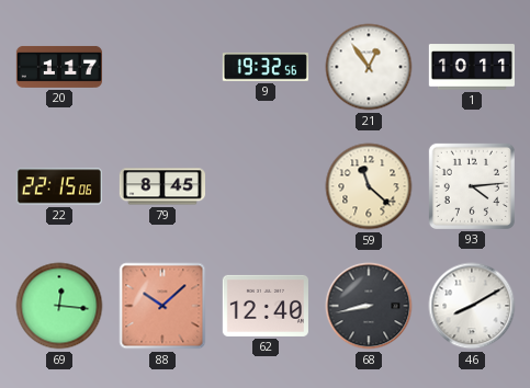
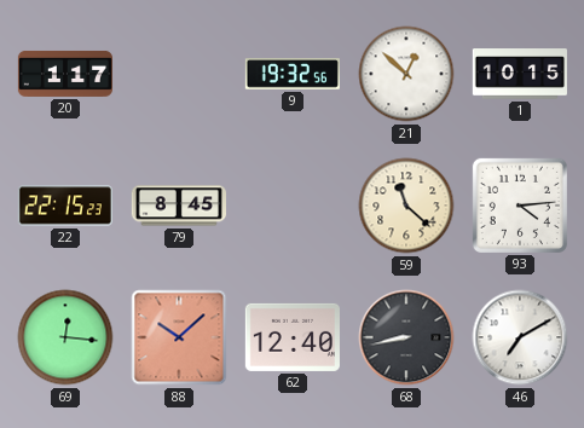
21: 12:54 -> 12:52 (406, 74)
1: 10:11 -> 10:15 (520, 74)
22: 22:15:06 -> 22:15:23 (64, 206)
46: 8:10 -> 7:10 (520, 337)
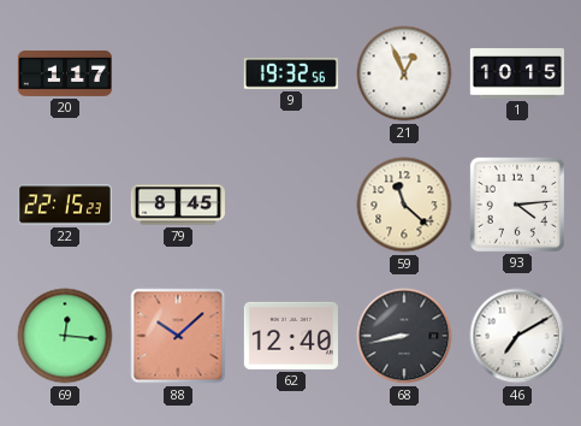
21: 12:52 -> 12:56 (404, 73)
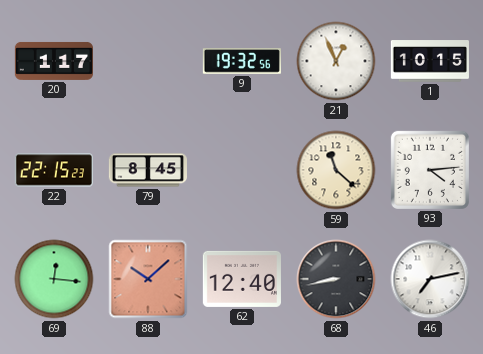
46: 7:10 -> 7:13 (430, 279)
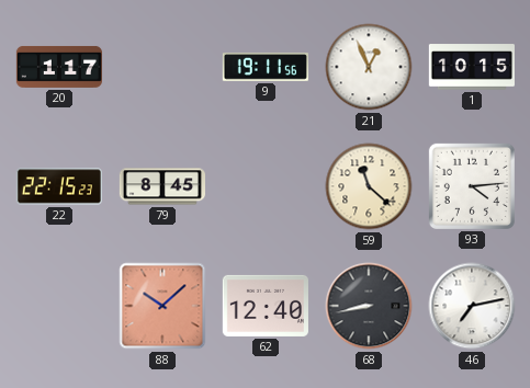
9: 19:32 -> 19:11 (266, 67)
69: 12:16 -> none (54, 279)
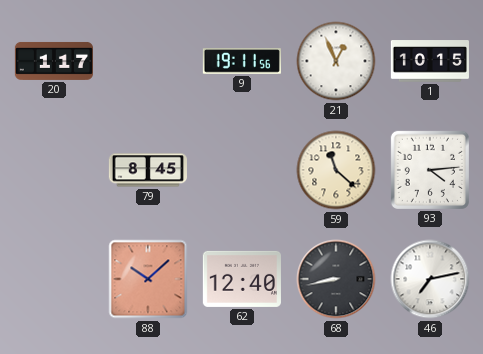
22: 22:15 -> none (58, 186)
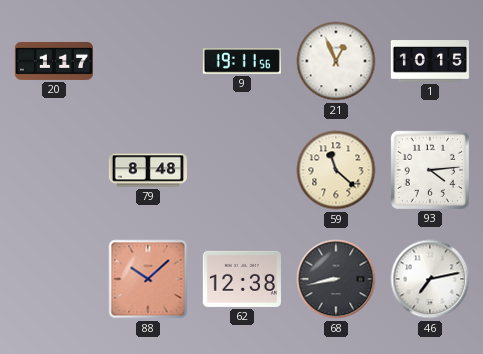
79: 8:45 -> 8:48 (147, 170)
62: 12:40 -> 12:38 (242, 279)
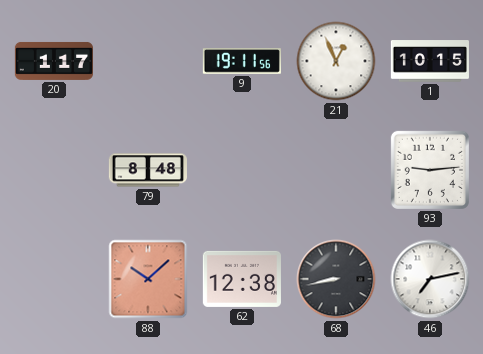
59: 11:22 -> none (336, 170)
93: 4:14 -> 9:14 (430, 170)
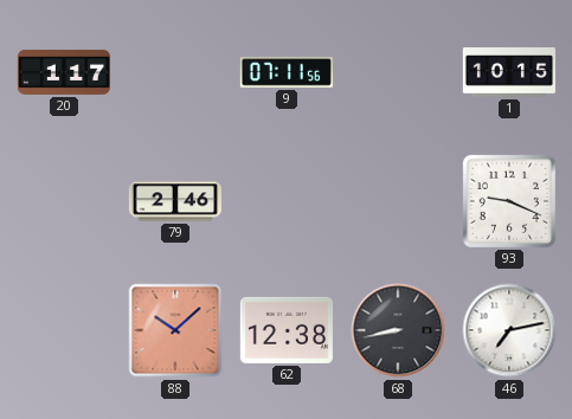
9: 19:11 -> 07:11 (287, 72)
21: 12:56 -> none (336, 61)
79: 8:48 -> 2:46 (174, 201)
93: 9:14 -> 9:19 (509, 201)
